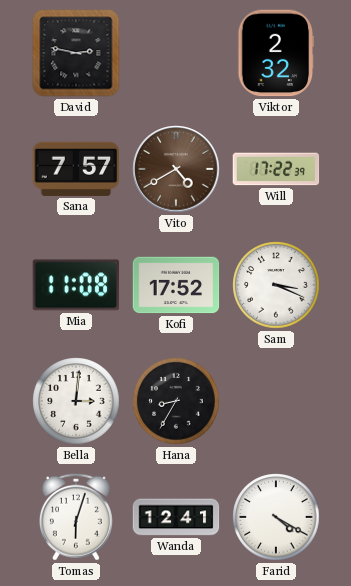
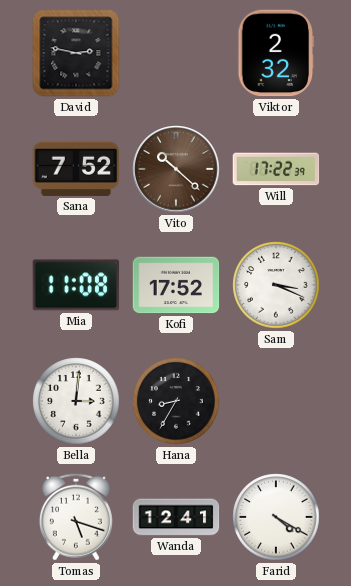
Sana: 7:57 -> 7:52 (76, 169)
Vito: 4:40 -> 10:22 (176, 169)
Tomas: 6:03 -> 5:18 (76, 517)
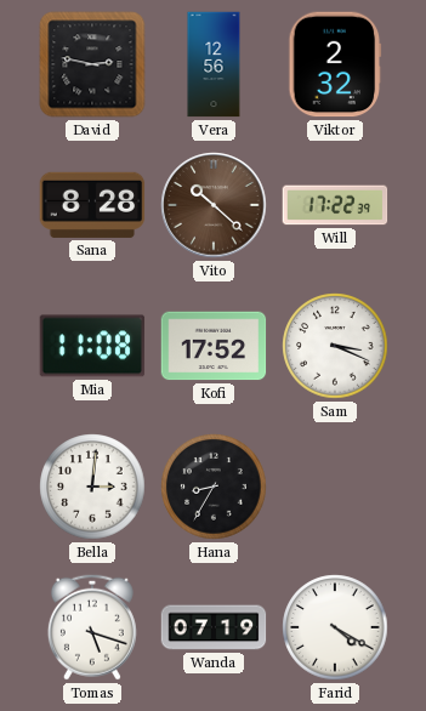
Vera: none -> 12:56 (214, 64)
Sana: 7:52 -> 8:28 (92, 205)
Wanda: 12:41 -> 07:19 (214, 627)
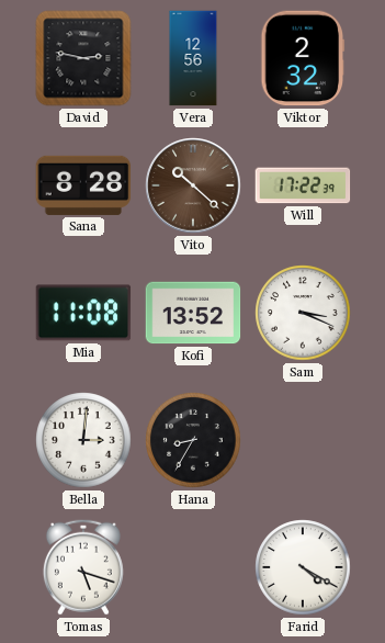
Kofi: 17:52 -> 13:52 (193, 313)
Wanda: 07:19 -> none (214, 627)
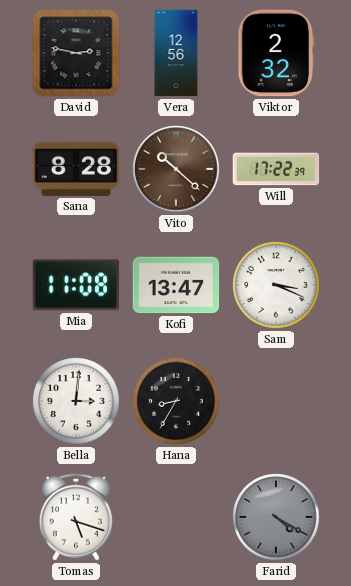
Kofi: 13:52 -> 13:47 (176, 285)
Farid dial: white -> grey (276, 517)
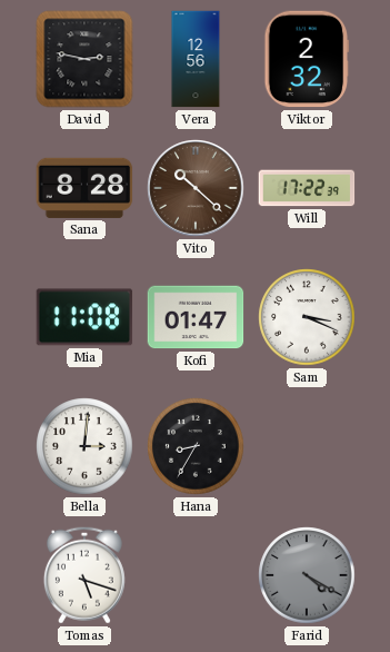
Kofi: 13:47 -> 01:47 (196, 317)
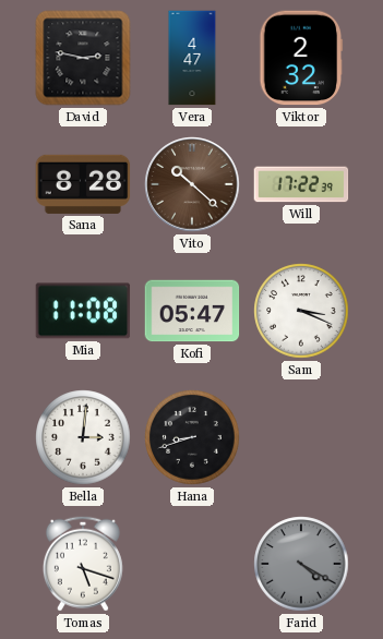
Vera: 12:56 -> 4:47 (192, 58)
Kofi: 01:47 -> 05:47 (192, 311)
Hana: 8:35 -> 8:42 (192, 437)
